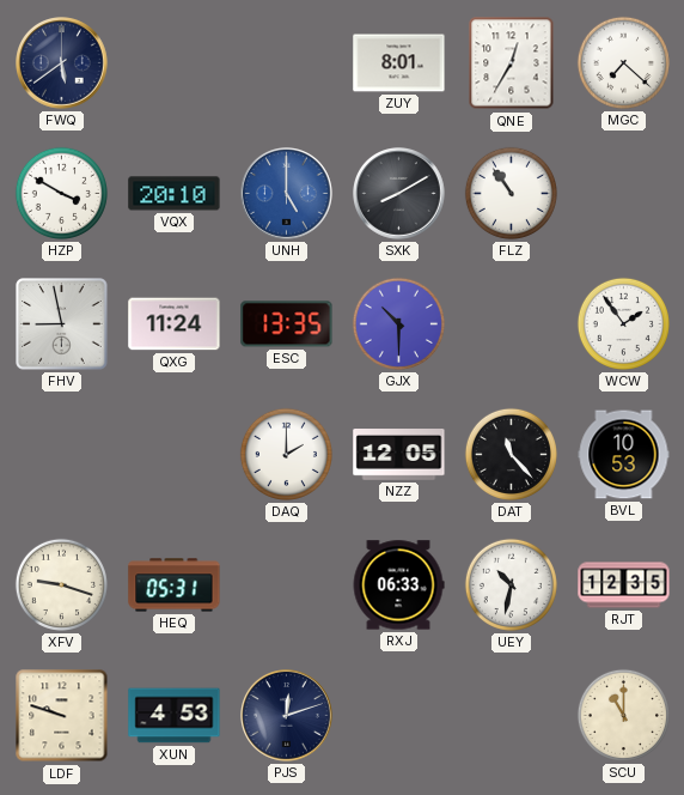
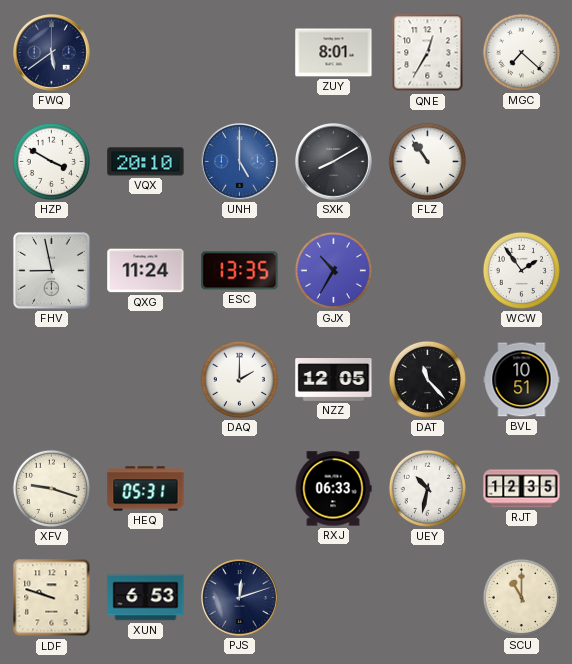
GJX: 10:30 -> 10:35 (333, 270)
BVL: 10:53 -> 10:51 (522, 380)
XUN: 4:53 -> 6:53 (146, 598)
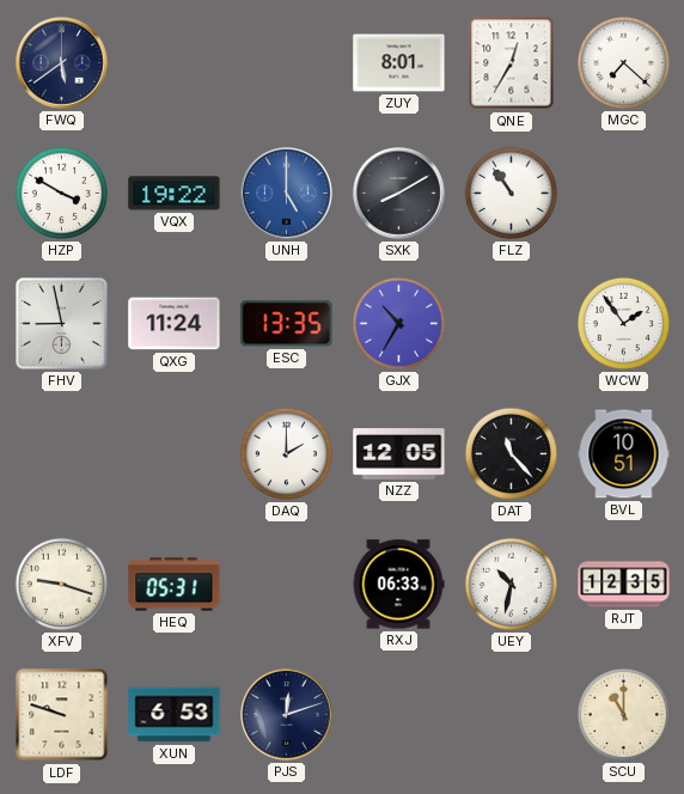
VQX: 20:10 -> 19:22 (175, 194)
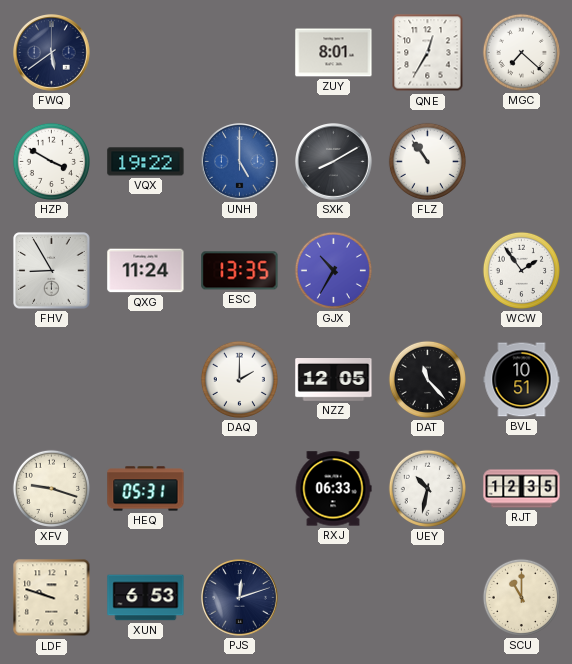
FHV: 8:58 -> 8:55 (52, 271)
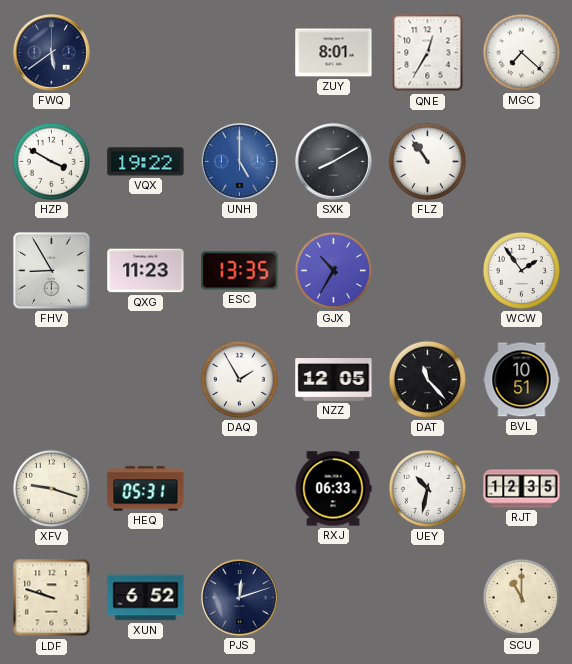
QXG: 11:24 -> 11:23 (146, 271)
DAQ: 2:00 -> 1:55 (239, 379)
XUN: 6:53 -> 6:52 (146, 598)
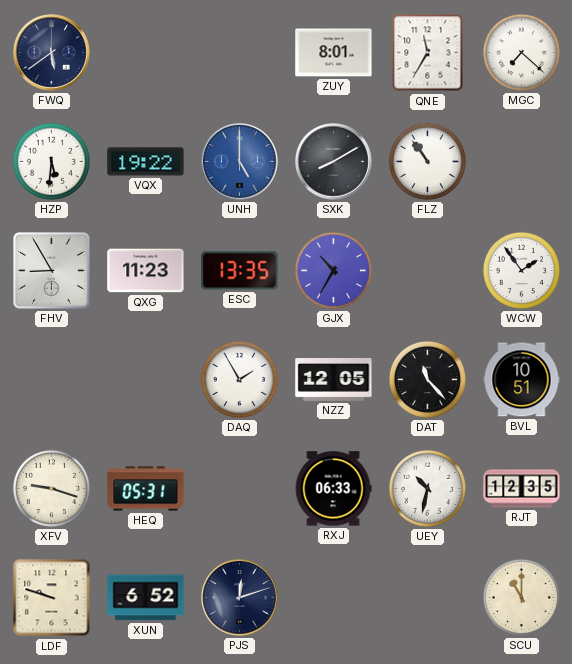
QNE: 12:35 -> 11:35 (428, 53)
HZP: 3:50 -> 5:31 (51, 161)
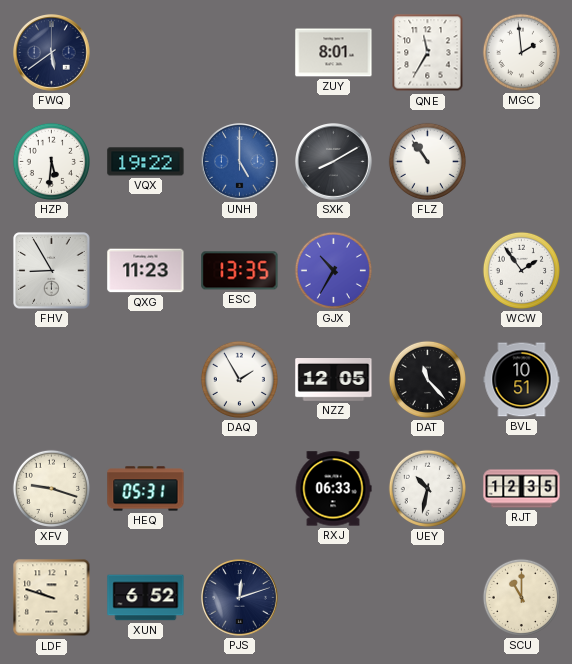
MGC: 7:22 -> 1:59 (521, 52)
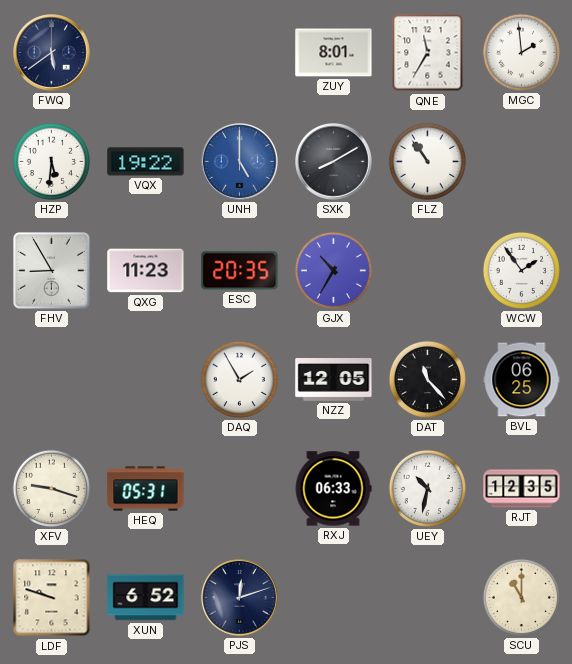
ESC: 13:35 -> 20:35 (240, 271)
BVL: 10:51 -> 06:25 (522, 380)
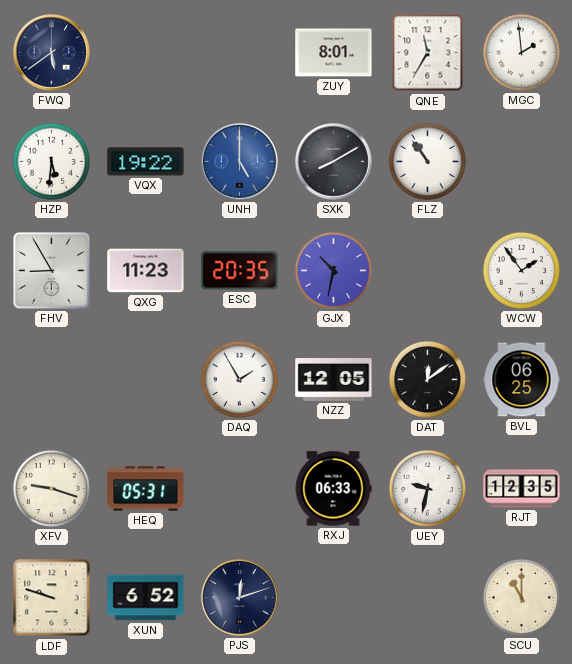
GJX: 10:35 -> 10:32 (333, 270)
DAT: 11:23 -> 12:09 (427, 379)
UEY: 10:32 -> 9:32 (427, 488)
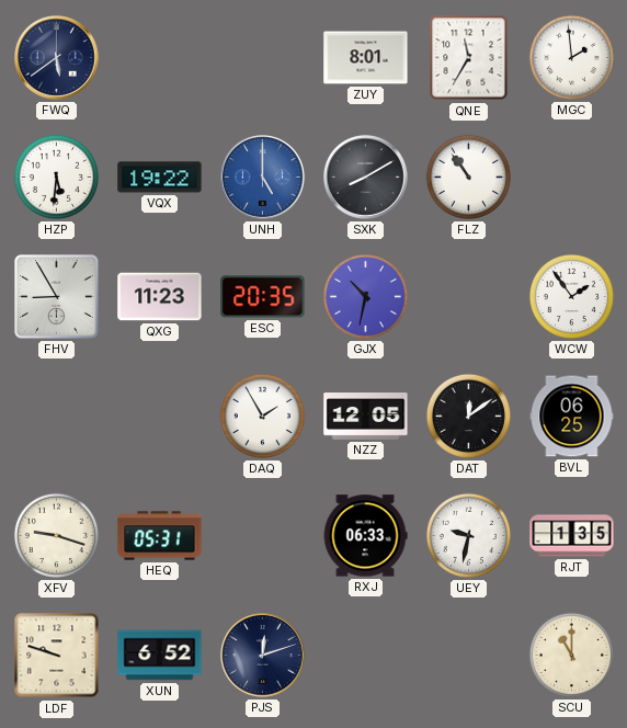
RJT: 12:35 -> 1:35 (572, 536)
